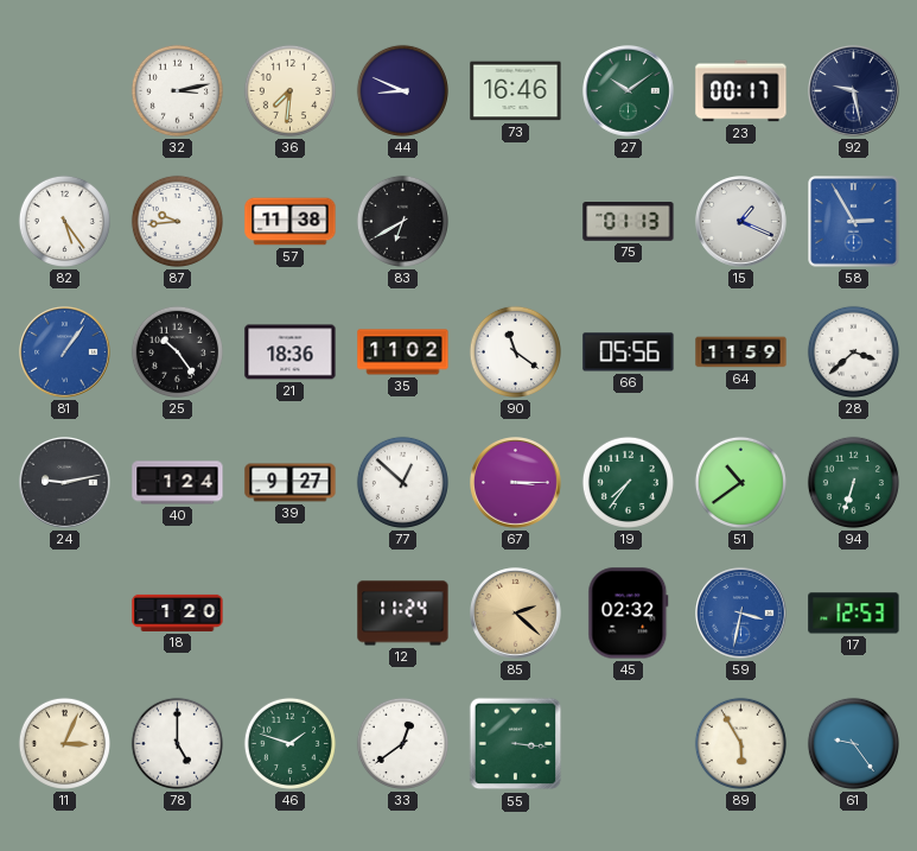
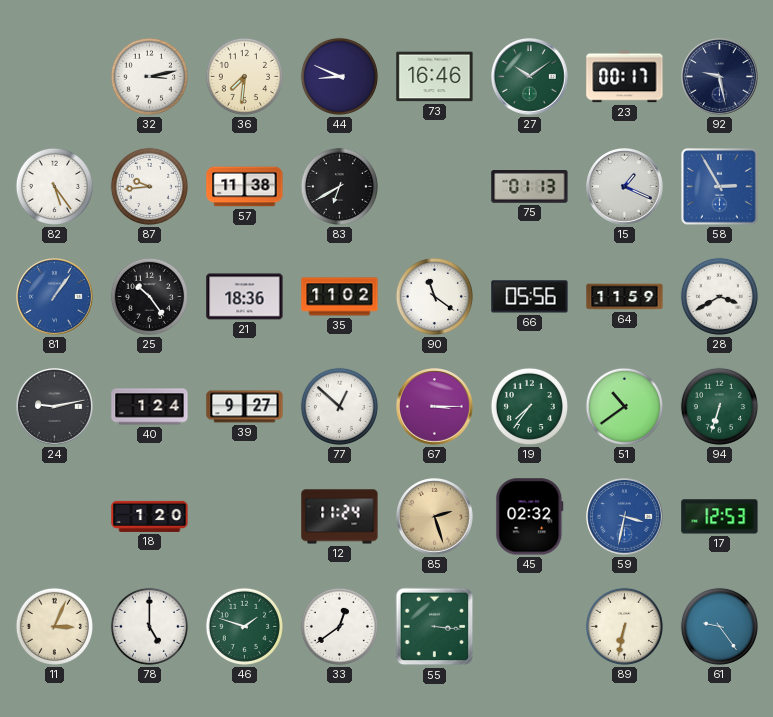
28: 3:38 -> 3:40 (719, 296)
85: 2:22 -> 2:27 (435, 517)
89: 5:55 -> 6:32 (624, 626)
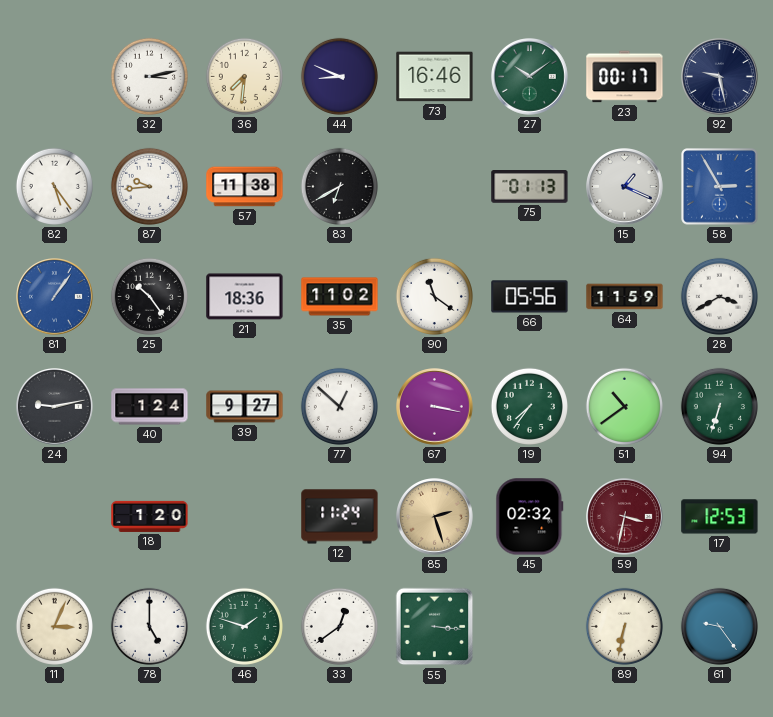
67: 3:15 -> 3:17 (435, 407)
59 dial: blue -> burgundy (625, 517)
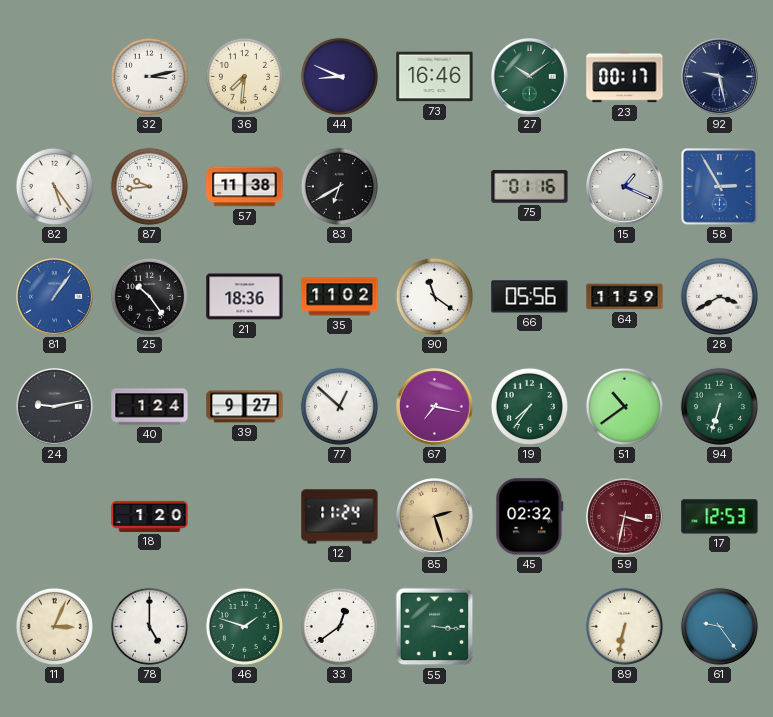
75: 01:13 -> 01:16 (530, 187)
67: 3:17 -> 7:17 (435, 407)
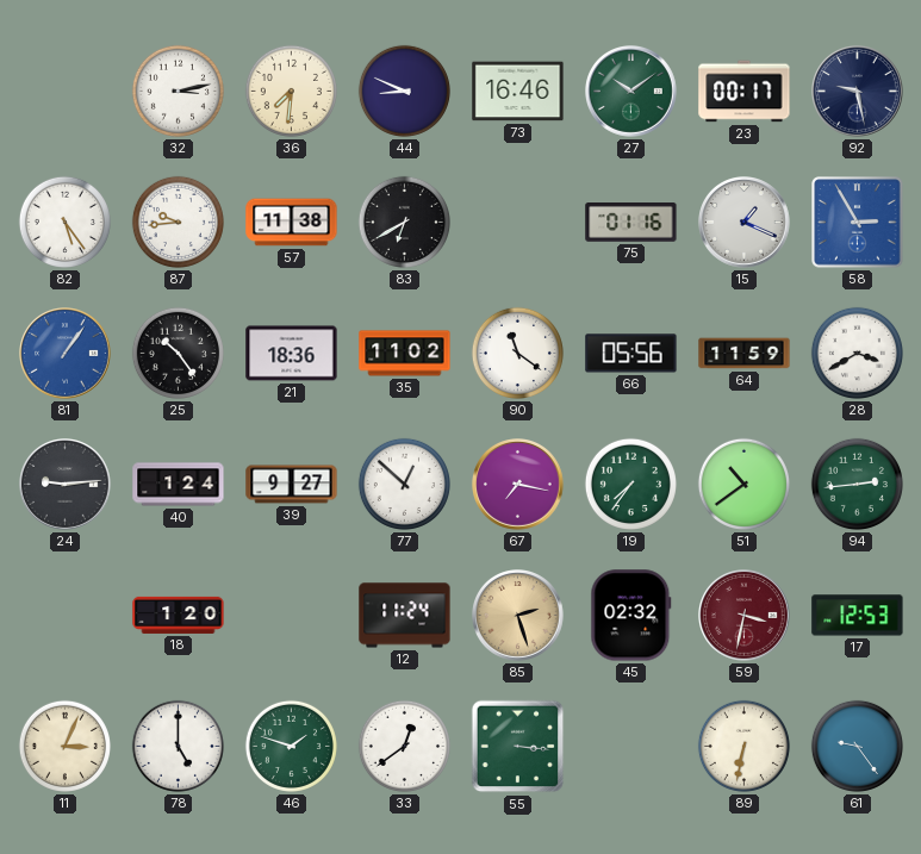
24: 9:13 -> 9:14 (66, 485)
94: 6:33 -> 2:44 (857, 484)
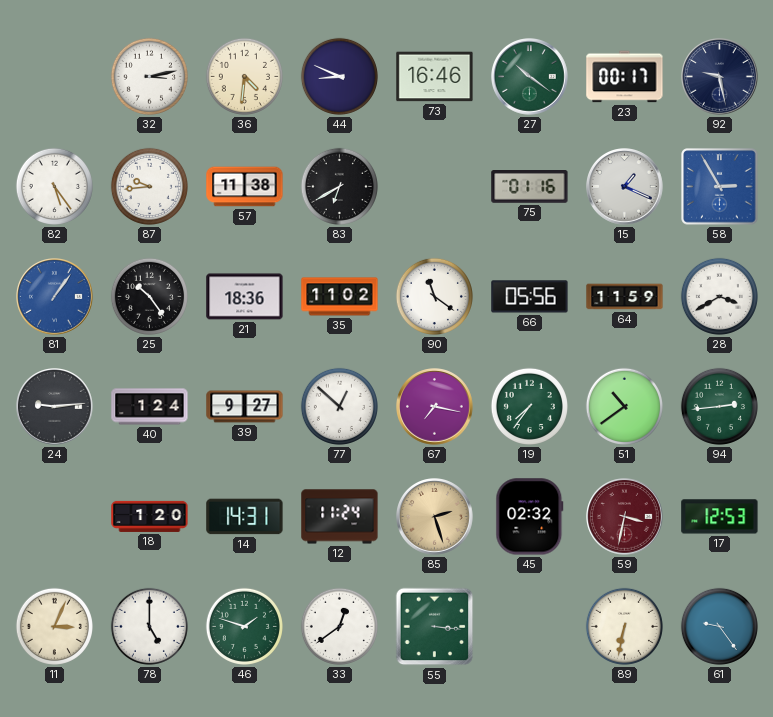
36: 7:31 -> 4:31 (244, 76)
27: 10:09 -> 10:21 (530, 77)
14: none -> 14:31 (245, 517)
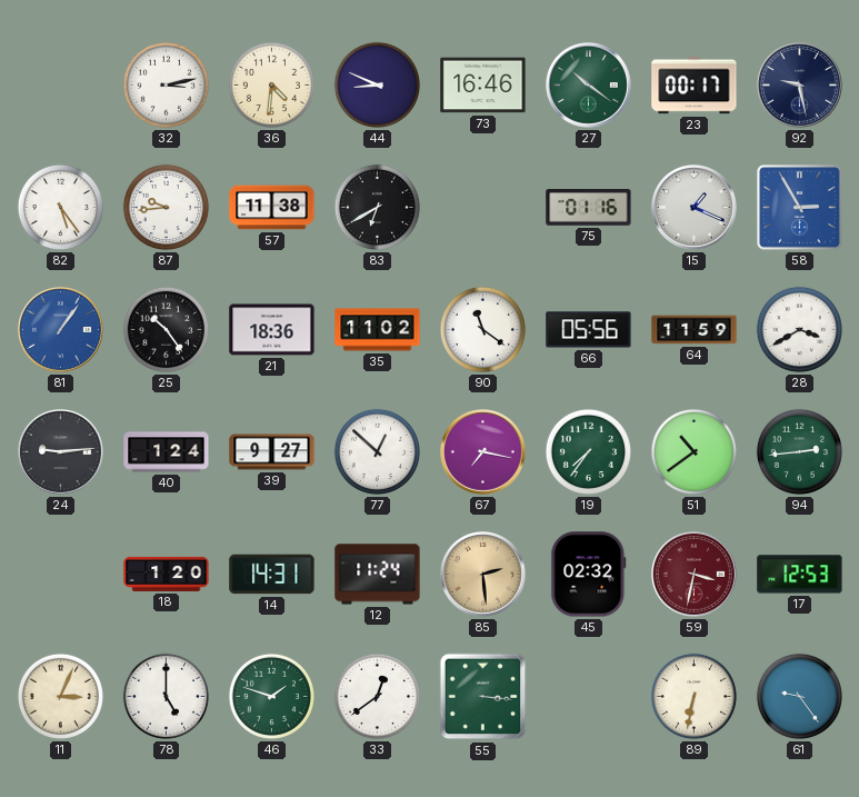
85: 2:27 -> 2:29 (483, 575)
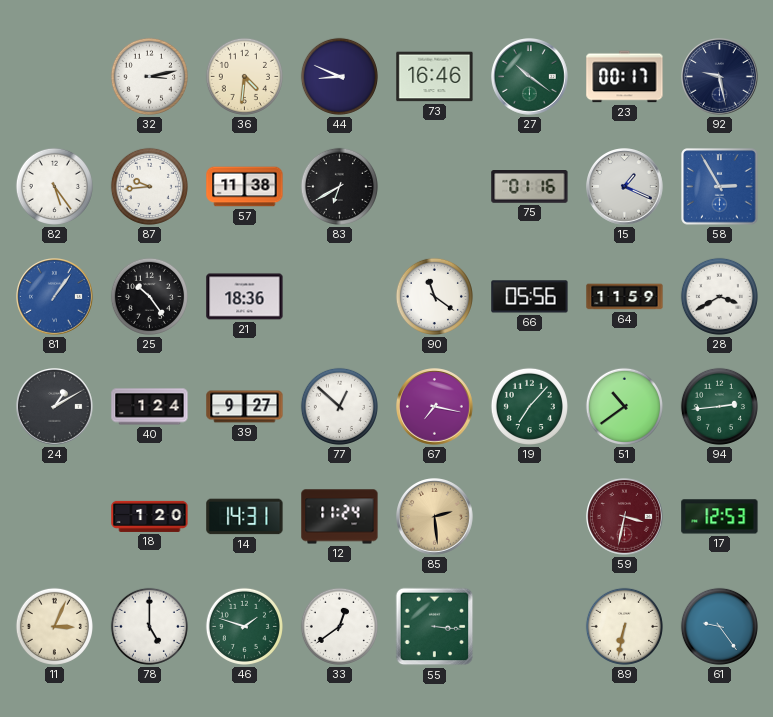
35: 11:02 -> none (378, 330)
24: 9:14 -> 1:10 (55, 407)
19: 7:36 -> 7:07 (529, 406)
45: 02:32 -> none (589, 575)
